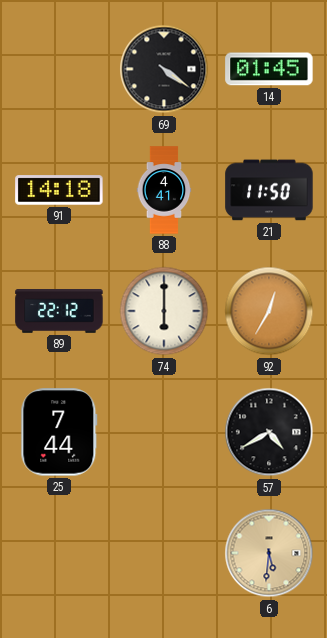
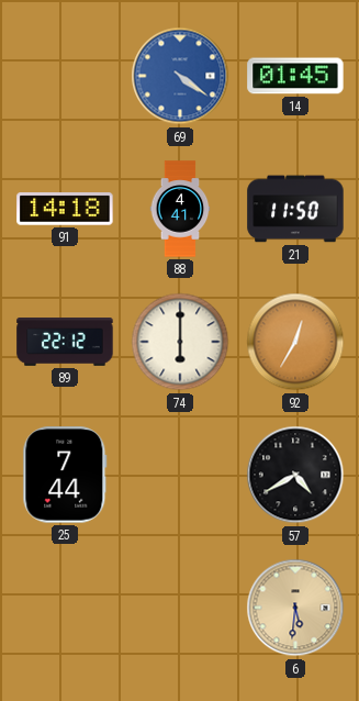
69 dial: black -> blue (180, 76)
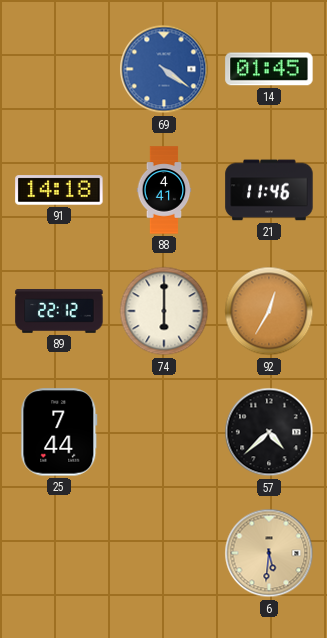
21: 11:50 -> 11:46 (269, 190)
57: 4:40 -> 4:38 (269, 432)
